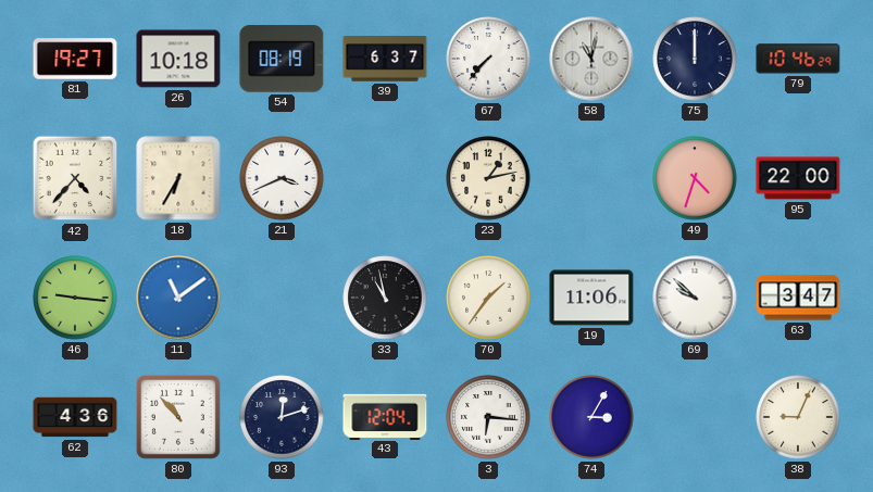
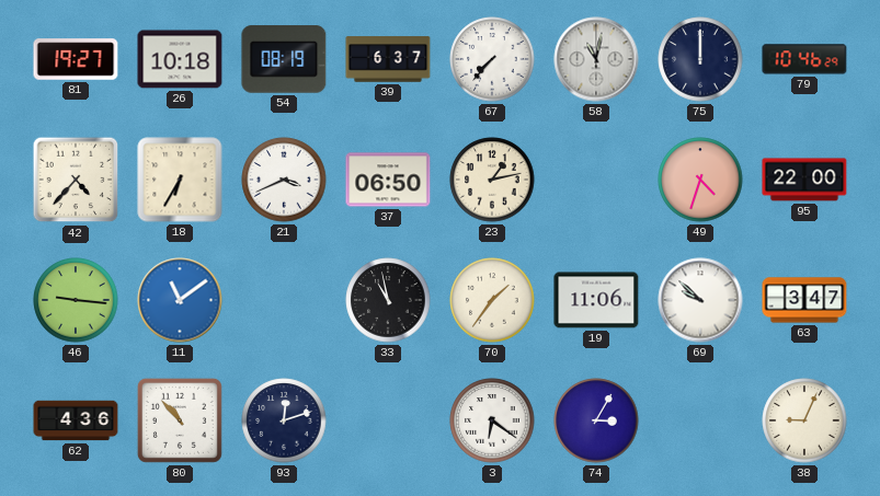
37: none -> 06:50 (388, 180)
43: 12:04 -> none (385, 416)
3: 6:16 -> 6:21 (492, 420)
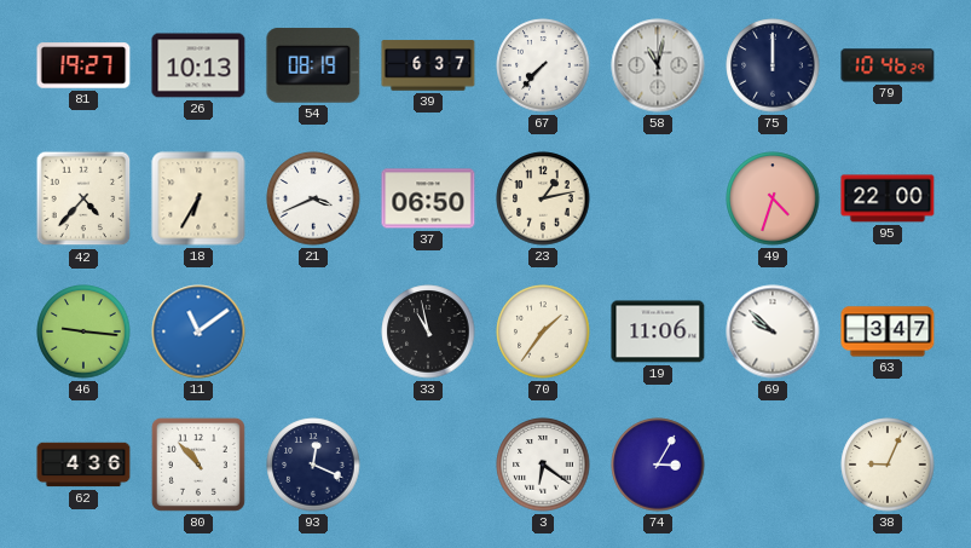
26: 10:18 -> 10:13 (198, 65)
93: 12:12 -> 12:19 (313, 465)
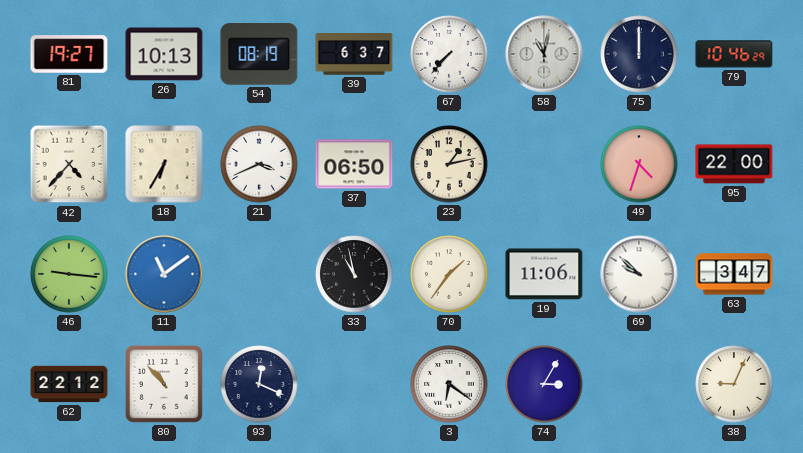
62: 4:36 -> 22:12 (69, 384)
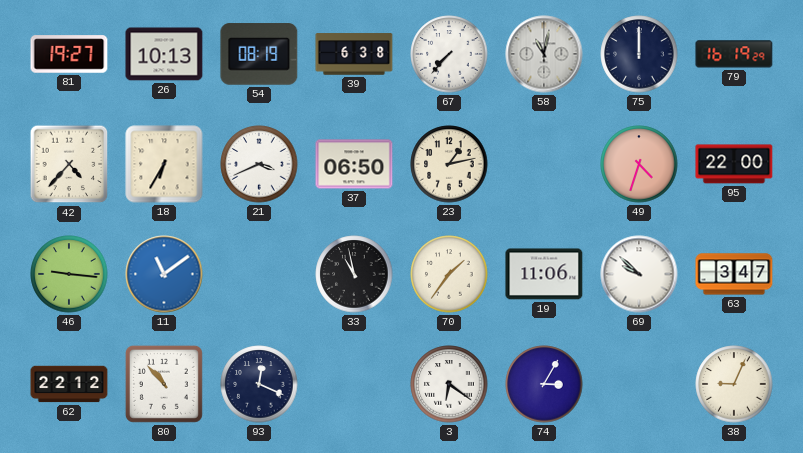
39: 6:37 -> 6:38 (354, 54)
79: 10:46 -> 16:19 (734, 54)
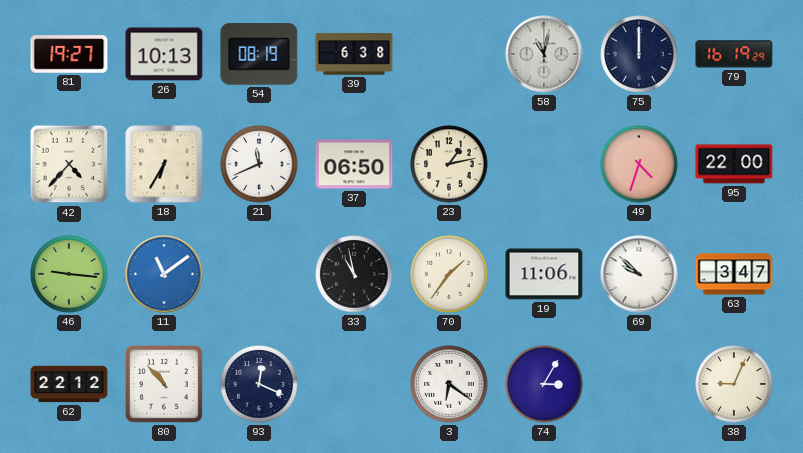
67: 7:37 -> none (449, 54)
21: 3:41 -> 11:41 (259, 164)
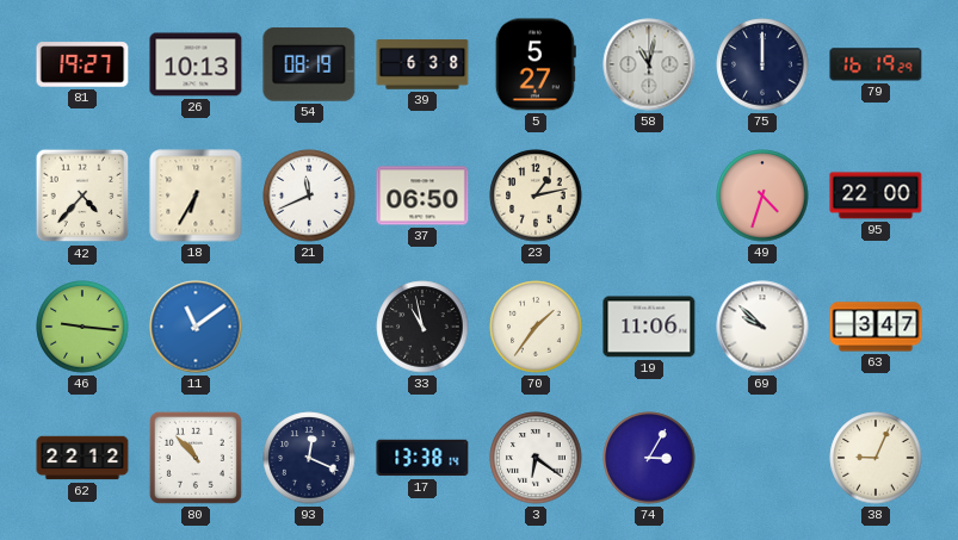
5: none -> 5:27 (536, 64)
17: none -> 13:38 (422, 458)
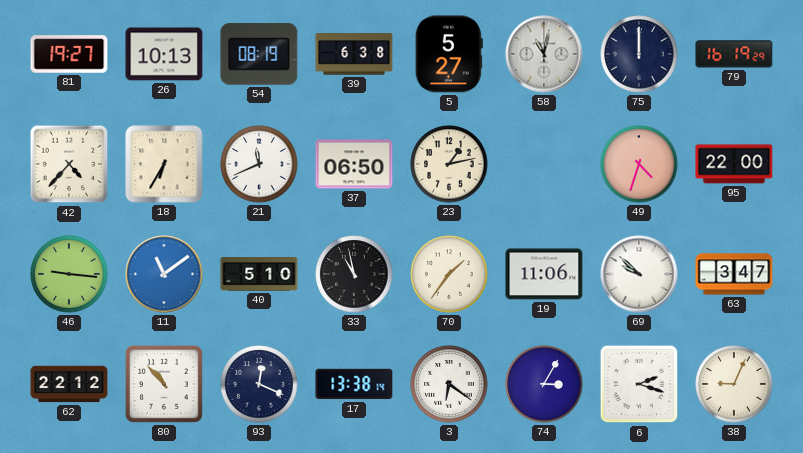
40: none -> 5:10 (259, 274)
6: none -> 2:18 (639, 384)
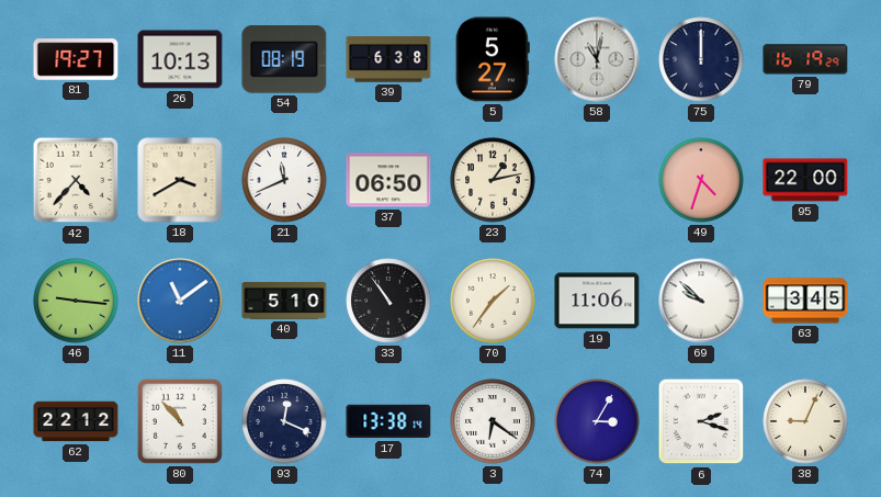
18: 6:35 -> 3:40 (180, 180)
33: 10:58 -> 10:54 (388, 301)
63: 3:47 -> 3:45 (805, 301)
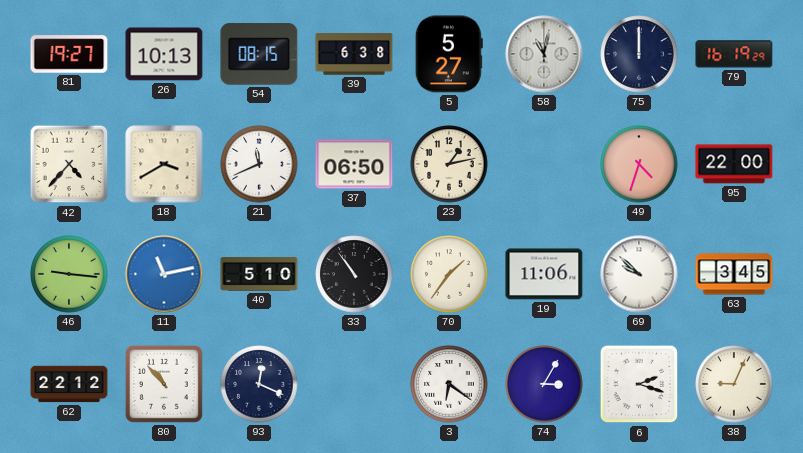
54: 08:19 -> 08:15 (259, 54)
11: 11:09 -> 11:13 (164, 274)
17: 13:38 -> none (388, 421)
